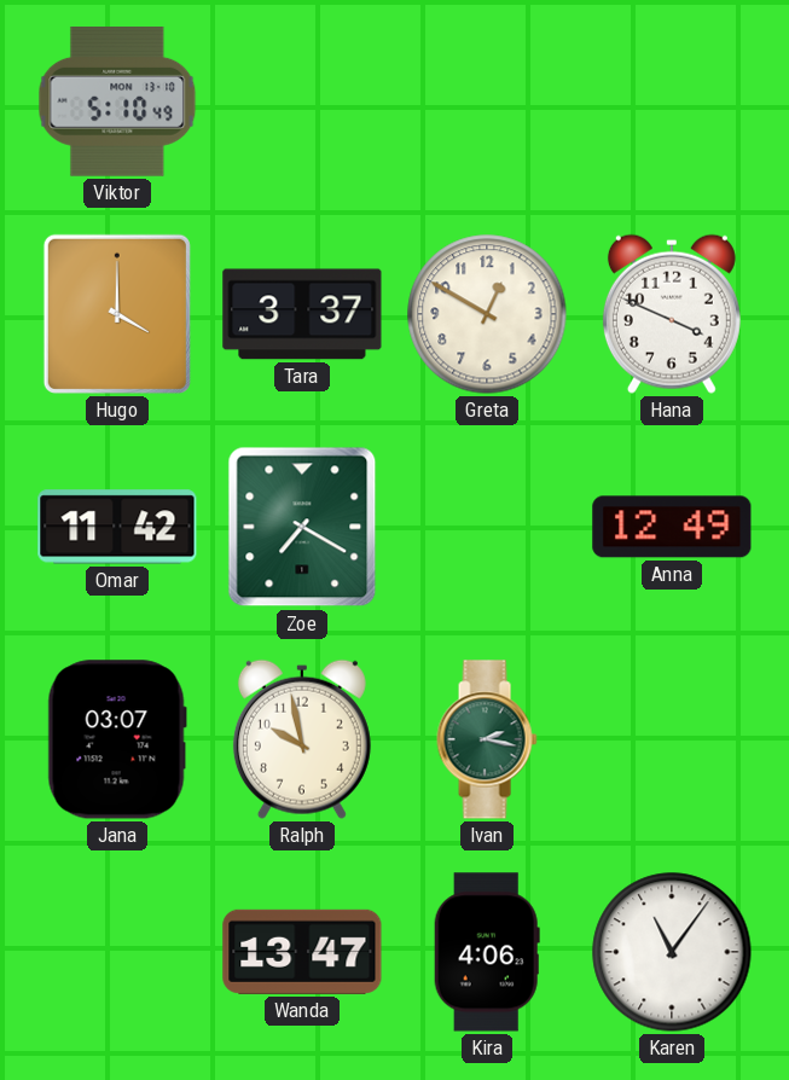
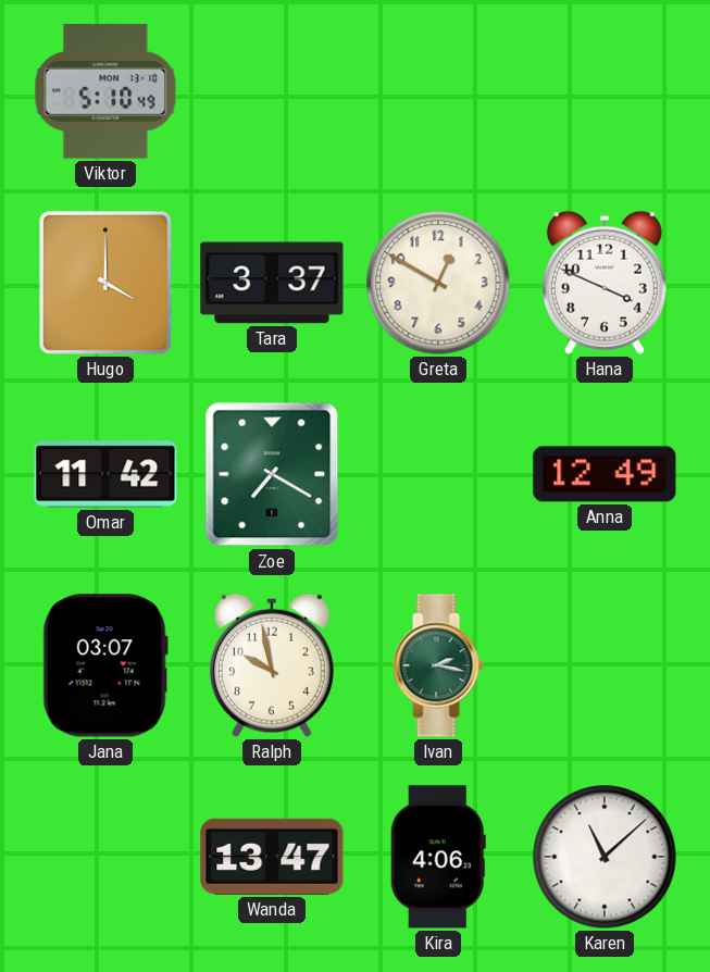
Karen: 11:06 -> 11:08 (605, 857)
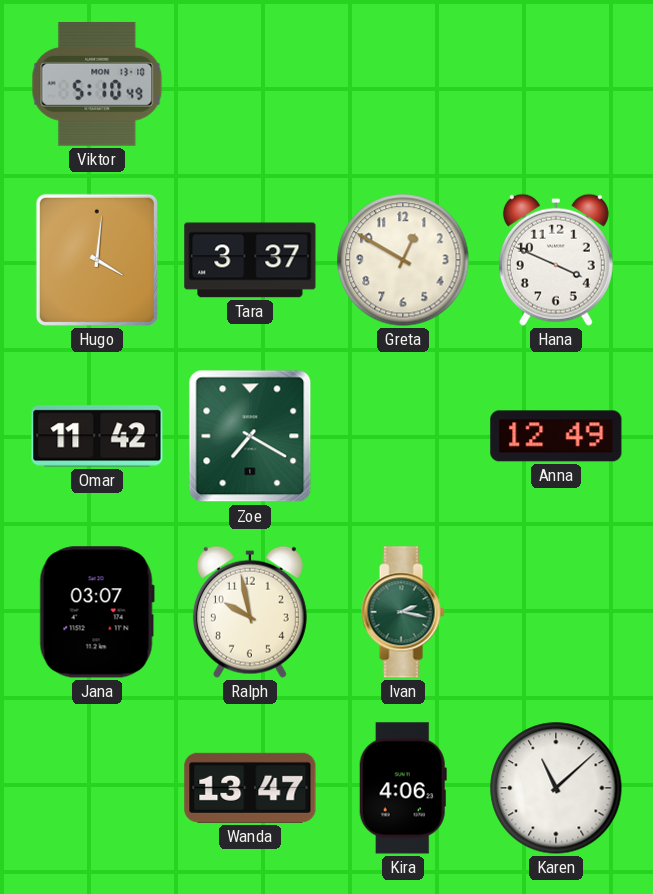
Hugo: 4:00 -> 4:01 (97, 260)
